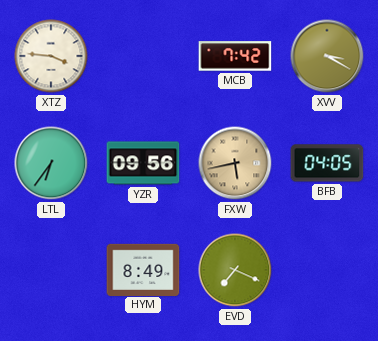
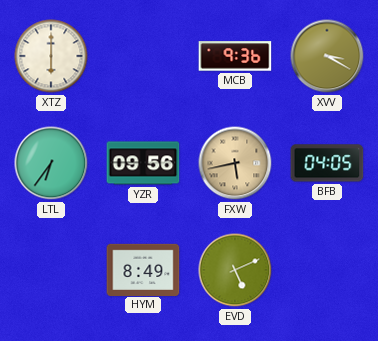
XTZ: 3:46 -> 6:00 (51, 56)
MCB: 7:42 -> 9:36 (235, 56)
EVD: 7:19 -> 5:11 (235, 270)
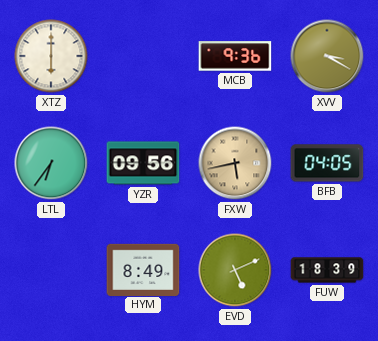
FUW: none -> 18:39 (327, 270)
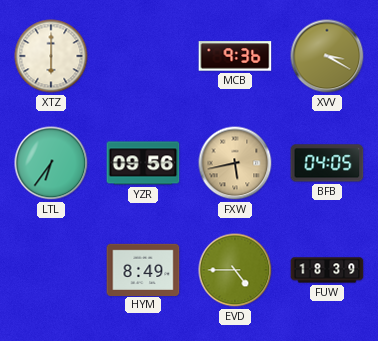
EVD: 5:11 -> 4:45 (235, 270)
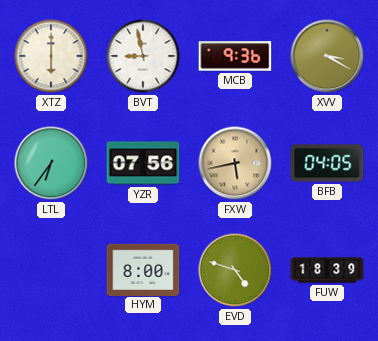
BVT: none -> 8:58 (143, 56)
YZR: 09:56 -> 07:56 (143, 163)
HYM: 8:49 -> 8:00 (143, 269)
EVD: 4:45 -> 4:48 (235, 270)
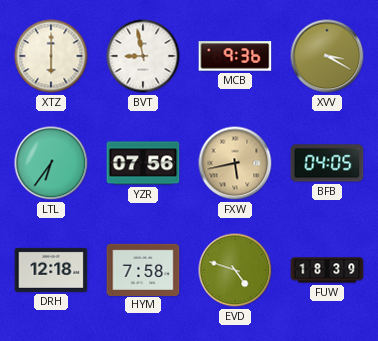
DRH: none -> 12:18 (51, 270)
HYM: 8:00 -> 7:58 (143, 269)
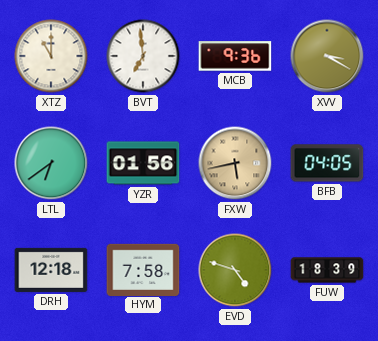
XTZ: 6:00 -> 11:00 (51, 56)
BVT: 8:58 -> 6:59 (143, 56)
LTL: 6:36 -> 6:39 (51, 163)
YZR: 07:56 -> 01:56 (143, 163)
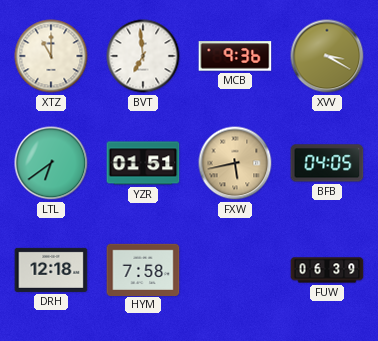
YZR: 01:56 -> 01:51 (143, 163)
EVD: 4:48 -> none (235, 270)
FUW: 18:39 -> 06:39 (327, 270)
